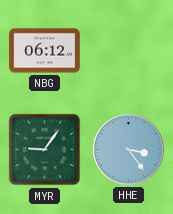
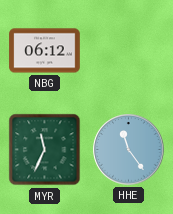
MYR: 9:06 -> 11:34 (45, 150)
HHE: 3:24 -> 11:24 (129, 150)
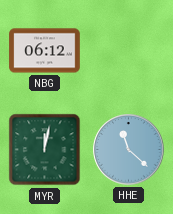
MYR: 11:34 -> 12:02 (45, 150)
HHE: 11:24 -> 11:22 (129, 150)
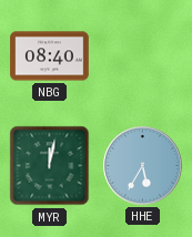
NBG: 06:12 -> 08:40 (50, 56)
HHE: 11:22 -> 5:35 (143, 166)
